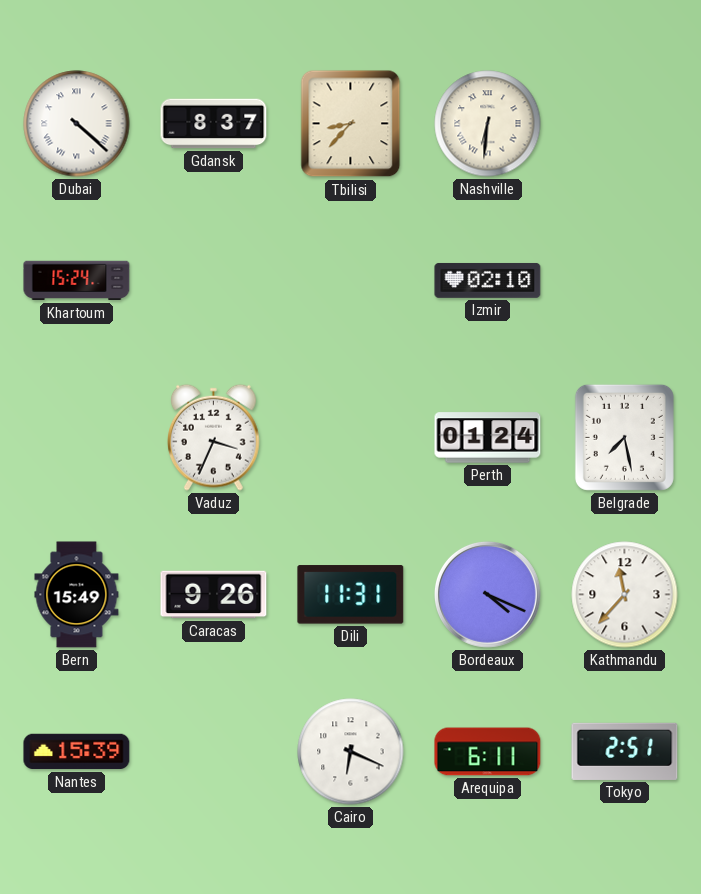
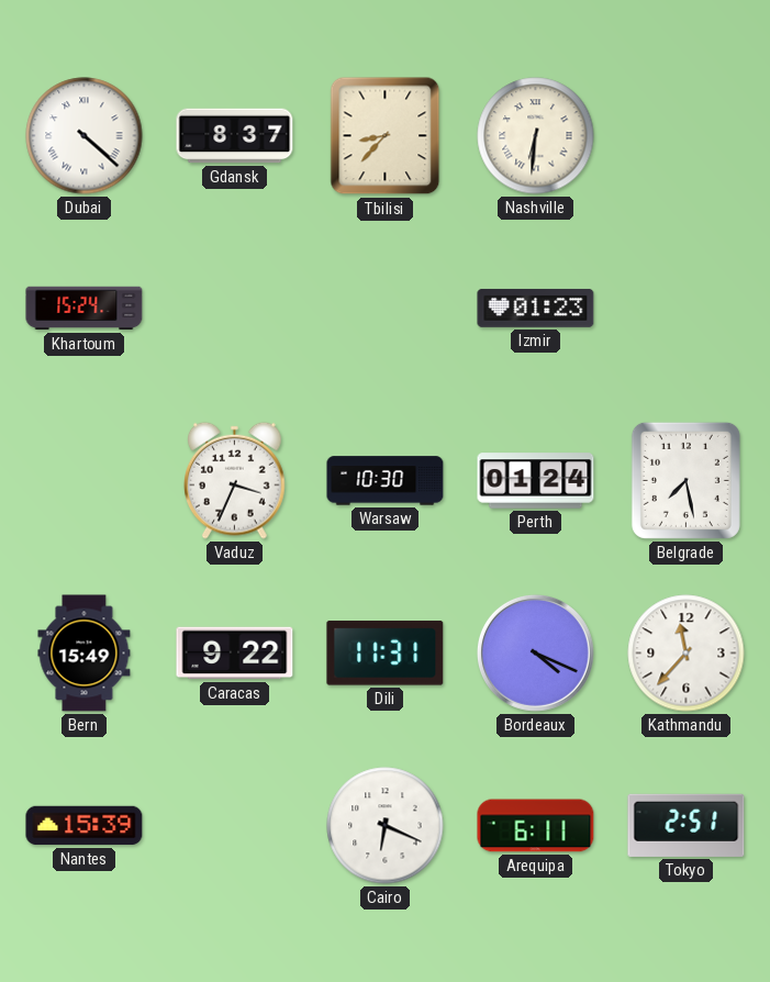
Izmir: 02:10 -> 01:23 (536, 308)
Warsaw: none -> 10:30 (386, 481)
Caracas: 9:26 -> 9:22 (235, 654)
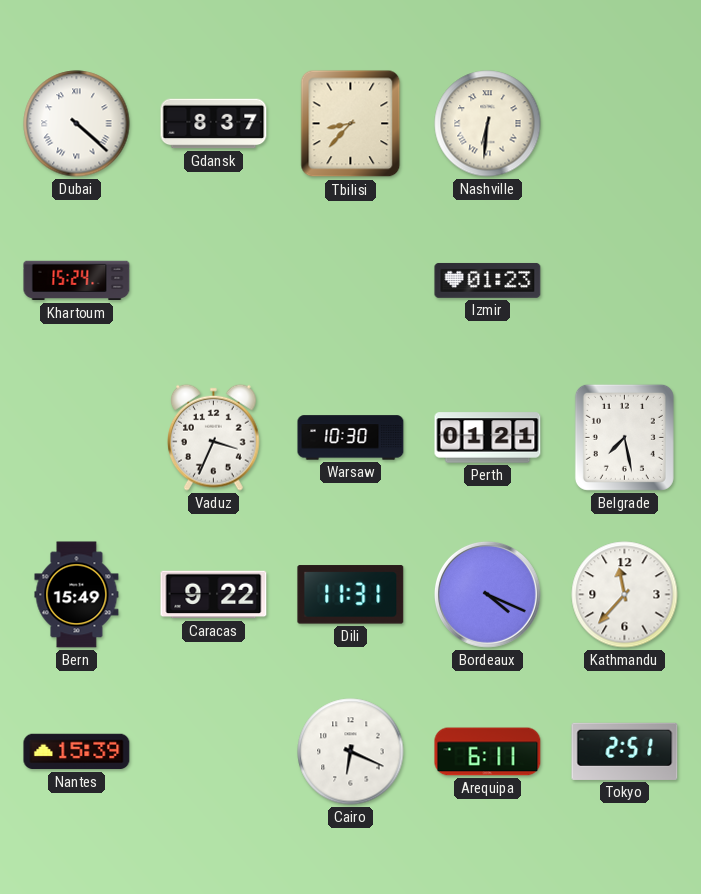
Perth: 01:24 -> 01:21 (488, 438)
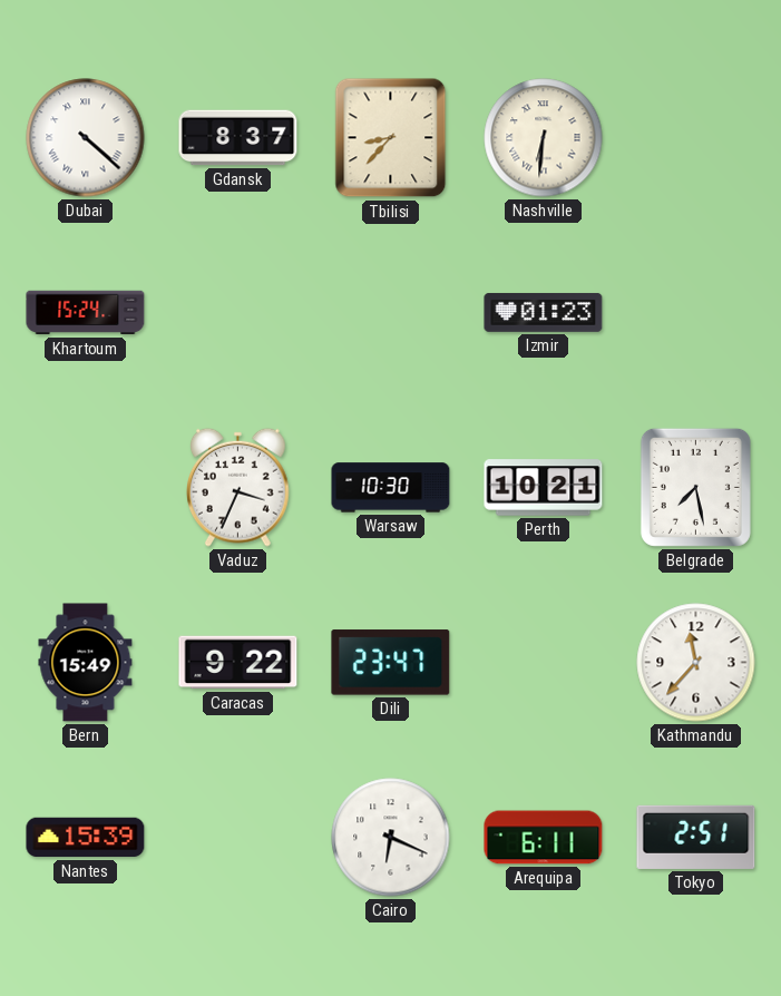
Perth: 01:21 -> 10:21 (544, 488)
Dili: 11:31 -> 23:47 (391, 663)
Bordeaux: 4:19 -> none (487, 594)
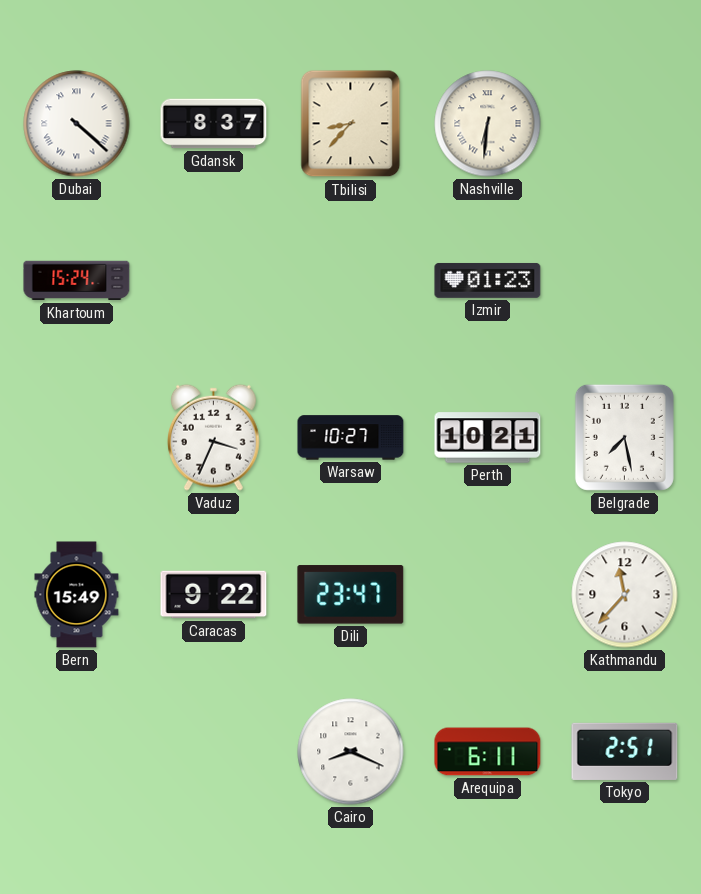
Warsaw: 10:30 -> 10:27 (351, 438)
Nantes: 15:39 -> none (86, 838)
Cairo: 6:19 -> 8:19 (351, 752)
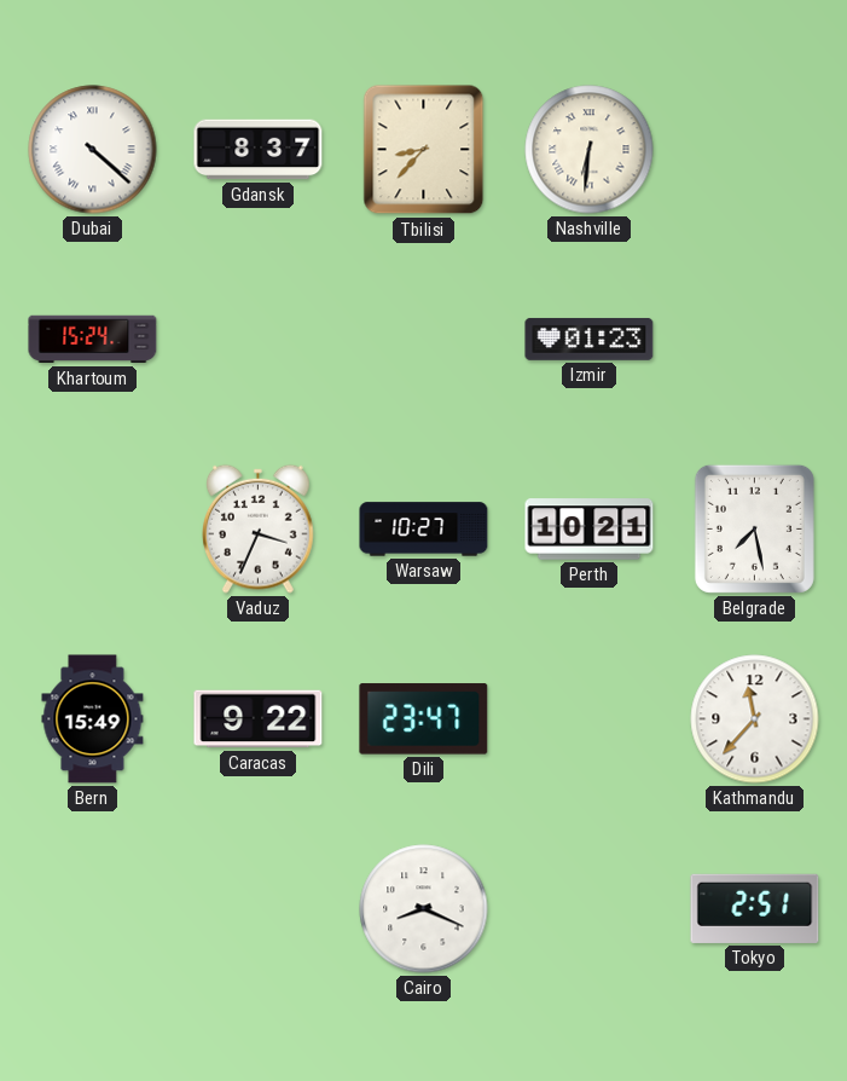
Arequipa: 6:11 -> none (488, 752)
